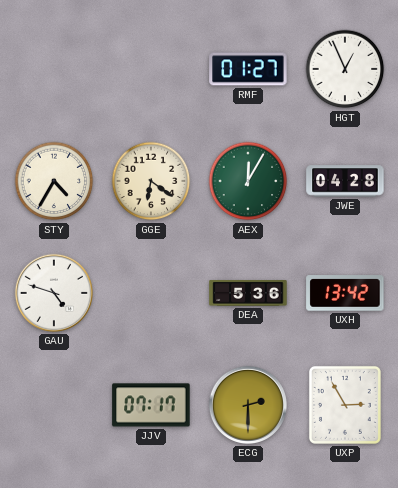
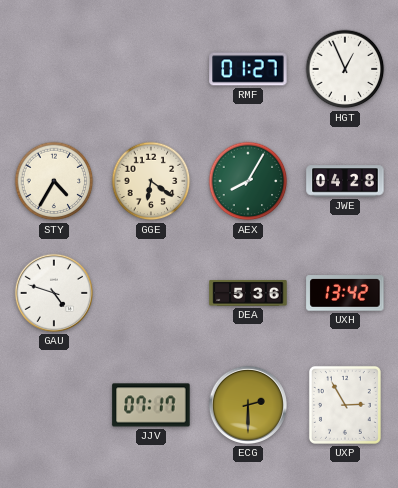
AEX: 12:05 -> 8:05 (248, 181)
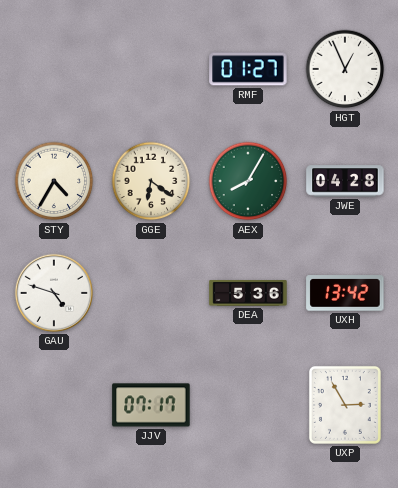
ECG: 2:30 -> none (248, 405)
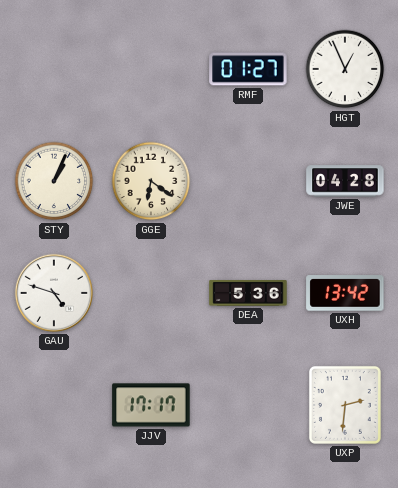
STY: 4:35 -> 1:04 (54, 181)
AEX: 8:05 -> none (248, 181)
JJV: 07:17 -> 17:17 (151, 405)
UXP: 2:55 -> 2:31 (345, 405)
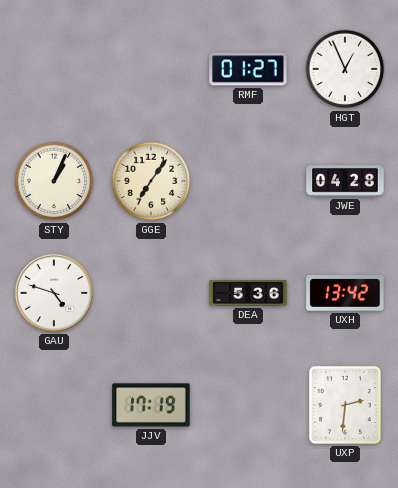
GGE: 6:21 -> 7:06 (151, 181)
JJV: 17:17 -> 17:19 (151, 405)
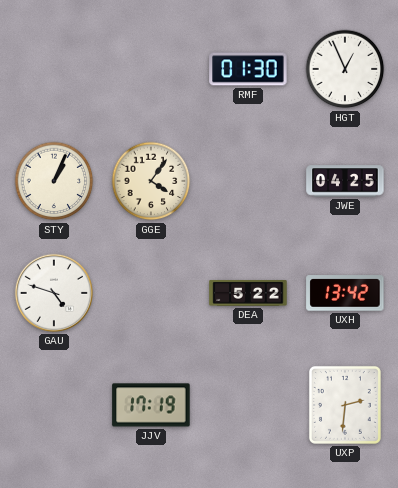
RMF: 01:27 -> 01:30 (248, 69)
GGE: 7:06 -> 4:06 (151, 181)
JWE: 04:28 -> 04:25 (345, 181)
DEA: 5:36 -> 5:22 (248, 294)
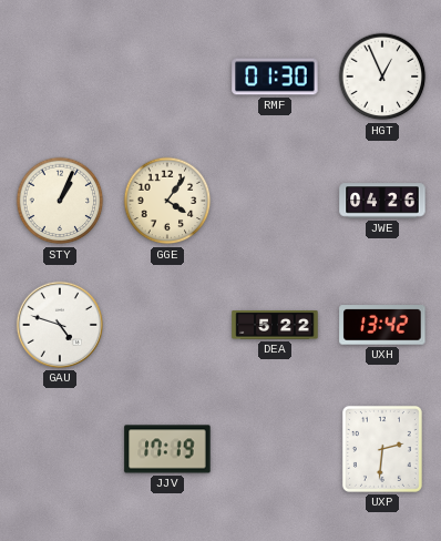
JWE: 04:25 -> 04:26 (382, 201)
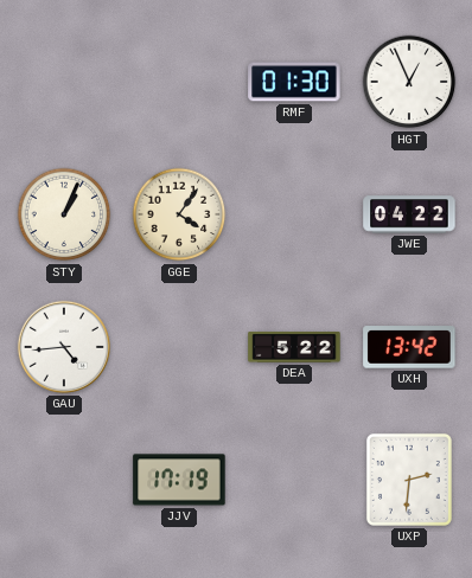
JWE: 04:26 -> 04:22 (409, 214)
GAU: 4:48 -> 4:44 (64, 347)
